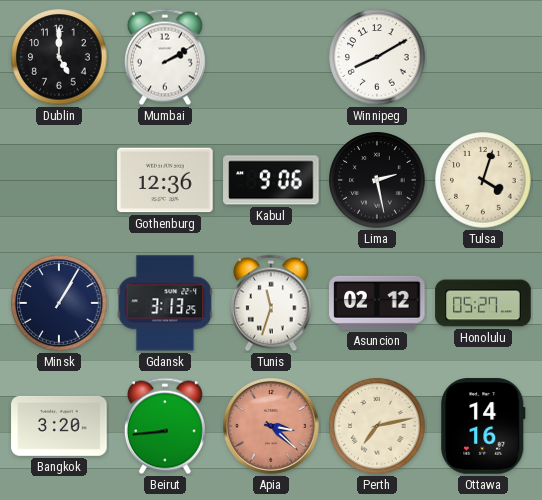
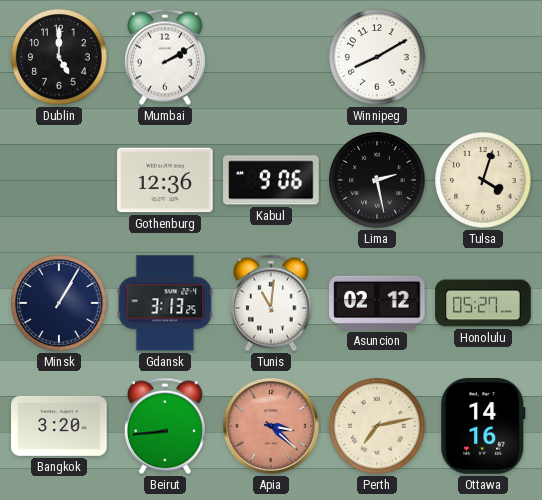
Tunis: 11:33 -> 11:01 (271, 303)
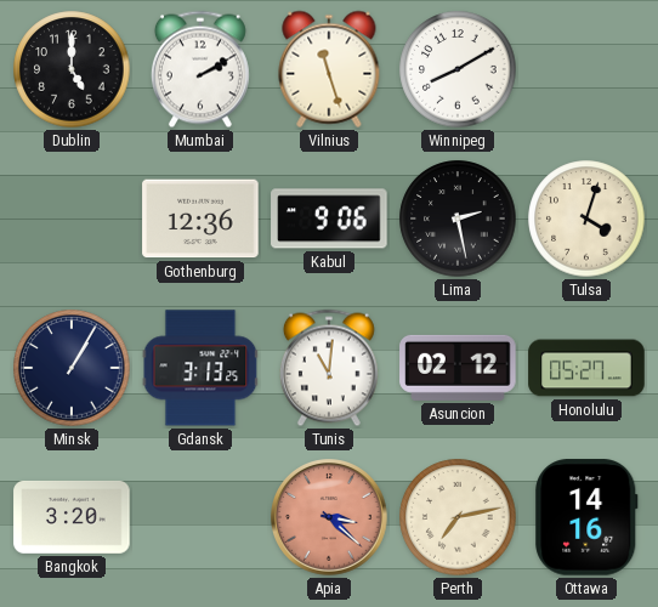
Vilnius: none -> 11:27 (329, 69)
Beirut: 8:44 -> none (165, 426)
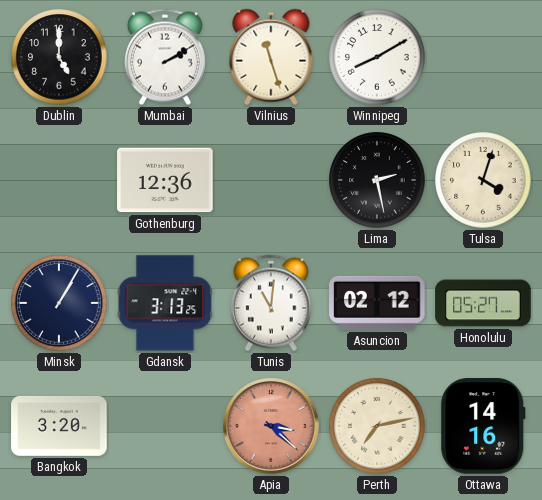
Kabul: 9:06 -> none (329, 219)
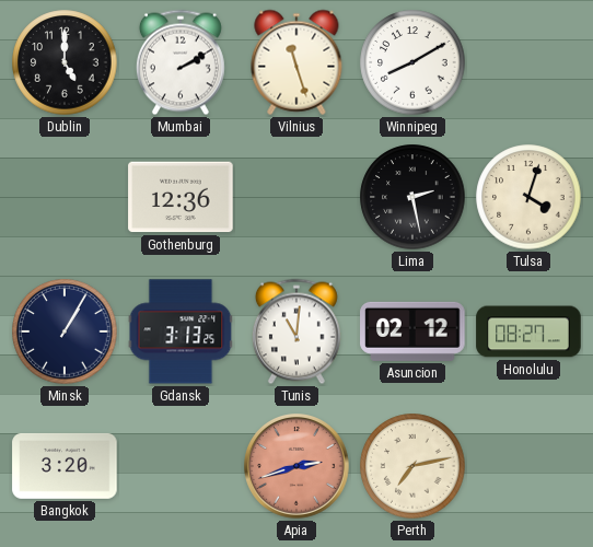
Honolulu: 05:27 -> 08:27 (528, 331)
Apia: 3:22 -> 2:42 (298, 467)
Ottawa: 14:16 -> none (483, 426)
